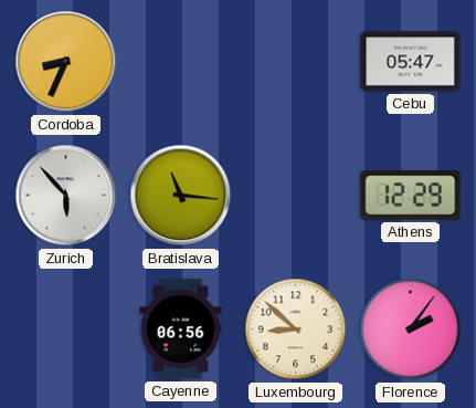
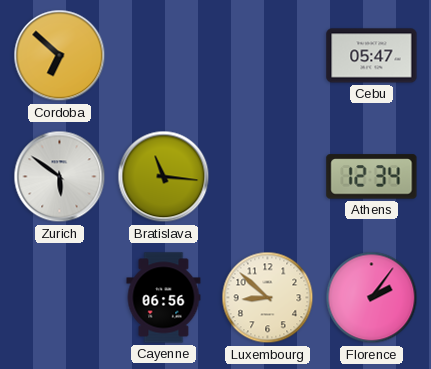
Cordoba: 8:34 -> 6:52 (60, 56)
Zurich: 5:53 -> 5:51 (60, 177)
Athens: 12:29 -> 12:34 (372, 177)
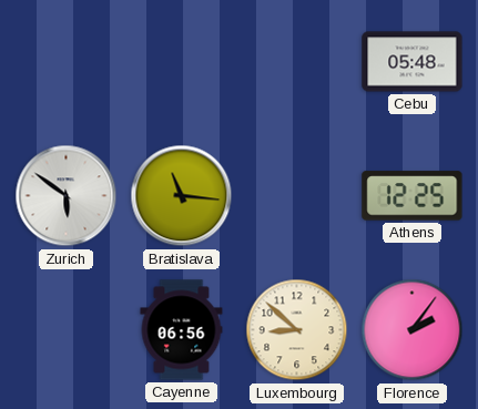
Cordoba: 6:52 -> none (60, 56)
Cebu: 05:47 -> 05:48 (413, 62)
Athens: 12:34 -> 12:25 (413, 196)
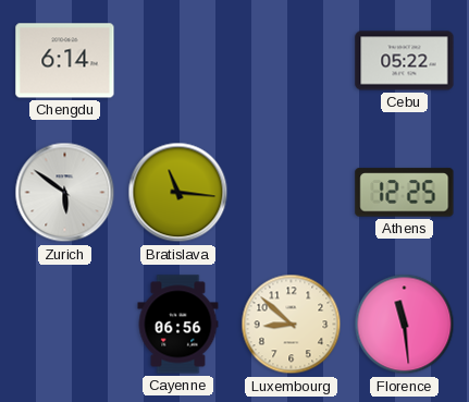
Chengdu: none -> 6:14 (65, 61)
Cebu: 05:48 -> 05:22 (405, 61)
Florence: 2:06 -> 11:29 (405, 325)
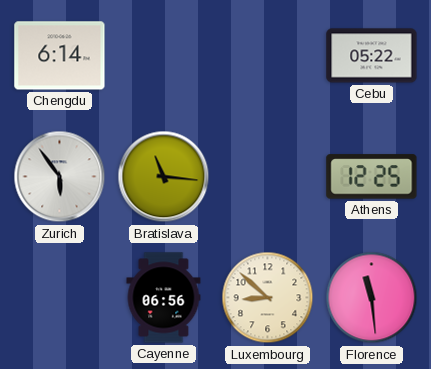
Zurich: 5:51 -> 5:54 (60, 177)
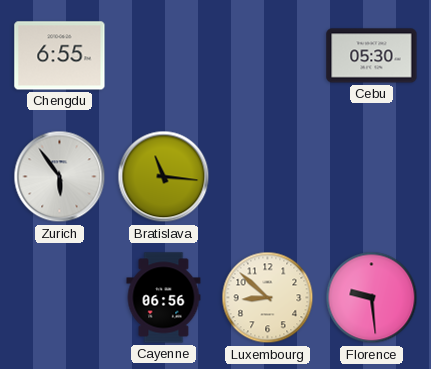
Chengdu: 6:14 -> 6:55 (60, 56)
Cebu: 05:22 -> 05:30 (372, 56)
Athens: 12:25 -> none (372, 177)
Florence: 11:29 -> 9:29 (372, 298)
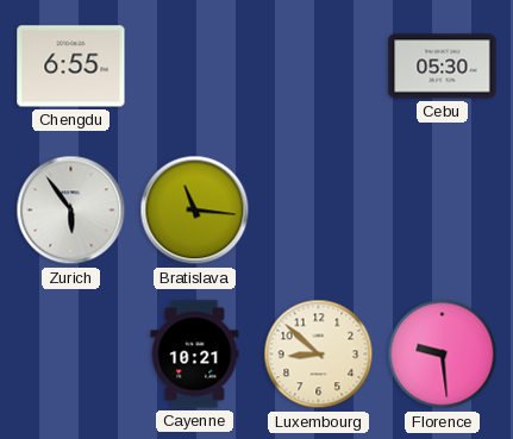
Cayenne: 06:56 -> 10:21 (195, 355)
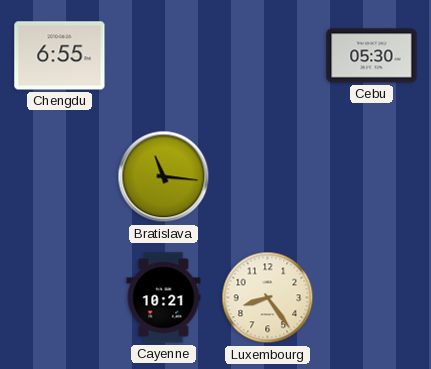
Zurich: 5:54 -> none (71, 211)
Luxembourg: 8:52 -> 8:24 (268, 298)
Florence: 9:29 -> none (443, 355)
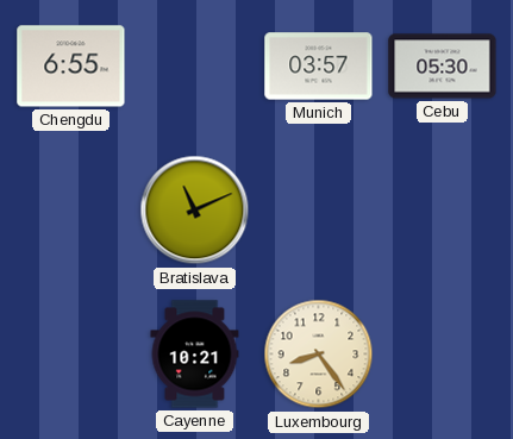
Munich: none -> 03:57 (319, 67)
Bratislava: 11:16 -> 11:11 (195, 211)
